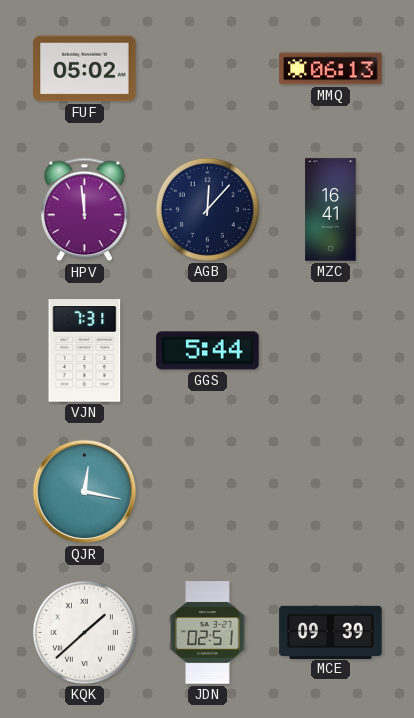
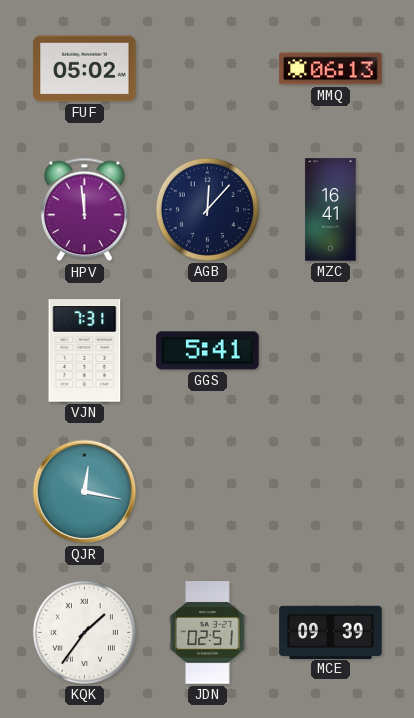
GGS: 5:44 -> 5:41 (208, 351)
KQK: 1:38 -> 1:36 (84, 632)
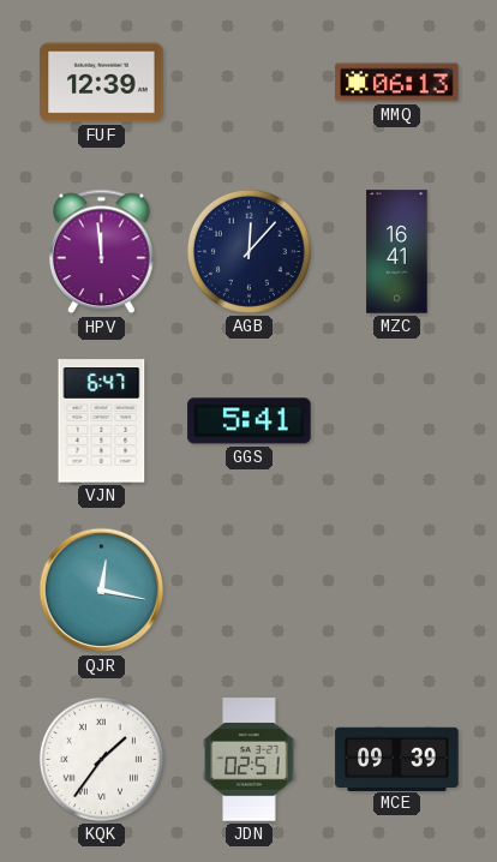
FUF: 05:02 -> 12:39 (102, 83)
VJN: 7:31 -> 6:47 (102, 421)
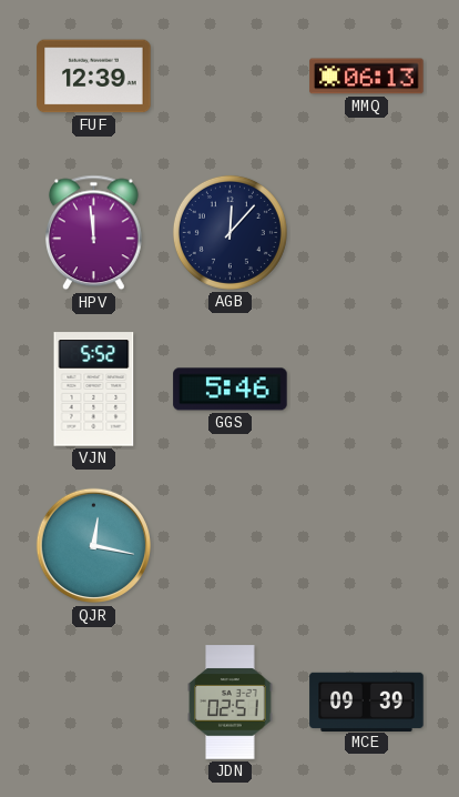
MZC: 16:41 -> none (397, 252)
VJN: 6:47 -> 5:52 (94, 390)
GGS: 5:41 -> 5:46 (231, 390)
KQK: 1:36 -> none (101, 759)
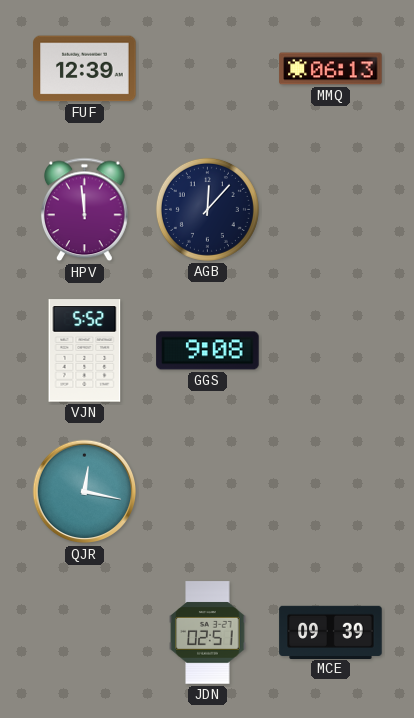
GGS: 5:46 -> 9:08 (208, 351)
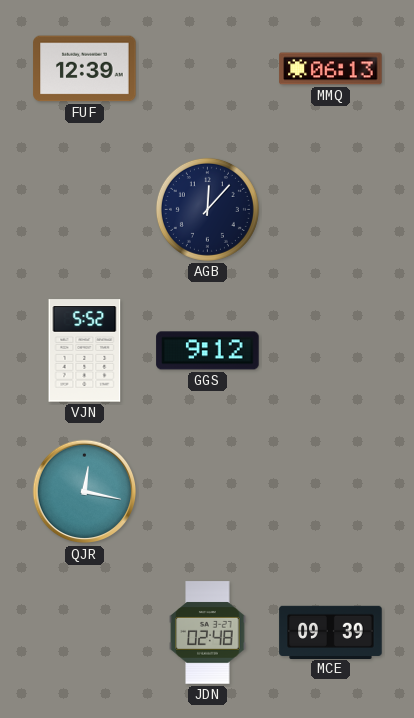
HPV: 11:59 -> none (84, 210)
GGS: 9:08 -> 9:12 (208, 351)
JDN: 02:51 -> 02:48 (208, 633)
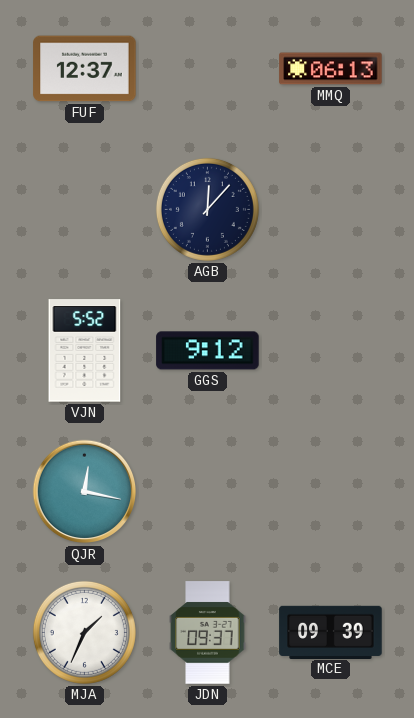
FUF: 12:39 -> 12:37 (85, 69)
MJA: none -> 1:34 (84, 632)
JDN: 02:48 -> 09:37 (208, 633)
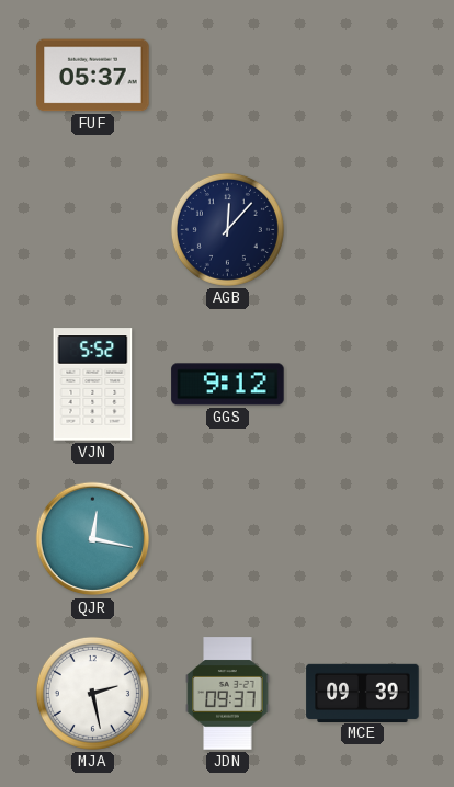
FUF: 12:37 -> 05:37 (93, 76)
MMQ: 06:13 -> none (331, 69)
MJA: 1:34 -> 2:28 (92, 693)
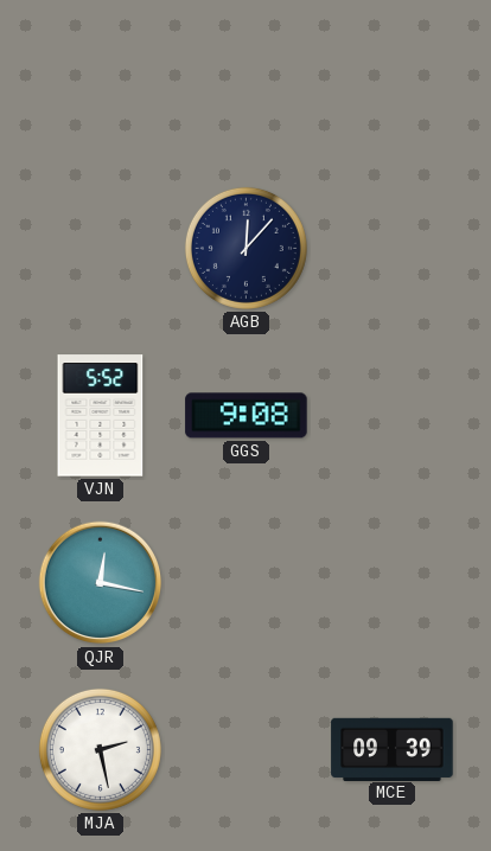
FUF: 05:37 -> none (93, 76)
GGS: 9:12 -> 9:08 (247, 416)
JDN: 09:37 -> none (228, 694)
